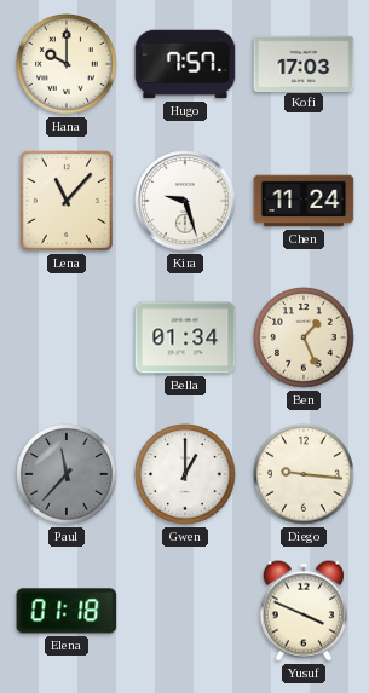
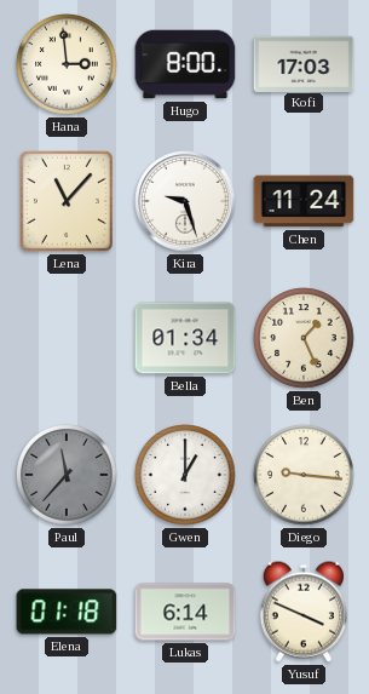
Hana: 10:00 -> 2:59 (67, 64)
Hugo: 7:57 -> 8:00 (185, 64)
Lukas: none -> 6:14 (185, 612)
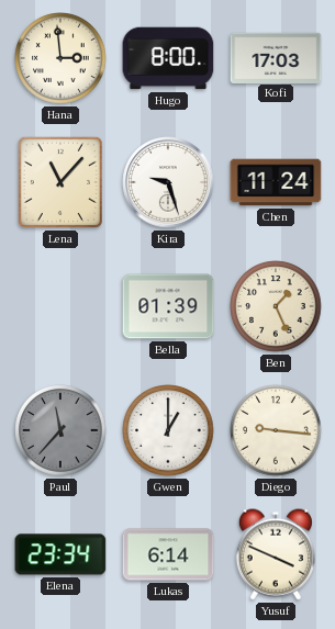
Bella: 01:34 -> 01:39 (168, 306)
Elena: 01:18 -> 23:34 (60, 554)
